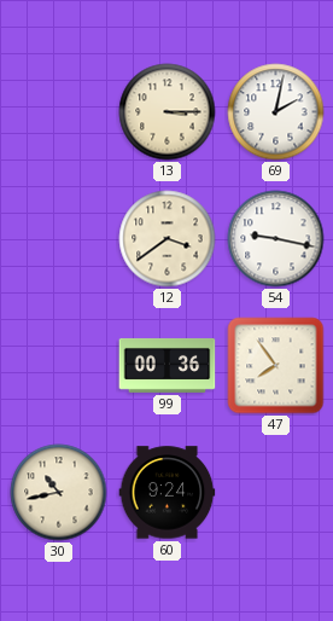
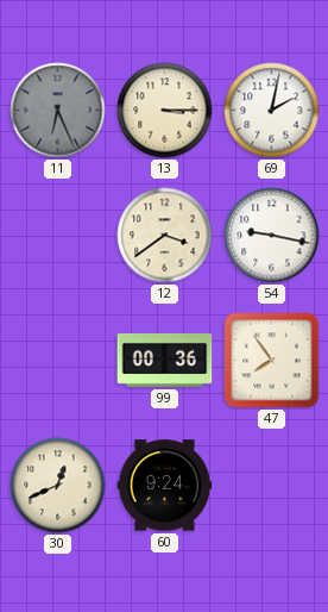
11: none -> 6:26 (58, 111)
30: 10:43 -> 12:41 (58, 486)
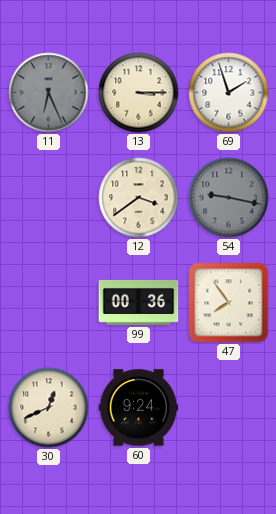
69: 2:02 -> 1:57 (229, 93)
54 dial: white -> grey (229, 198)
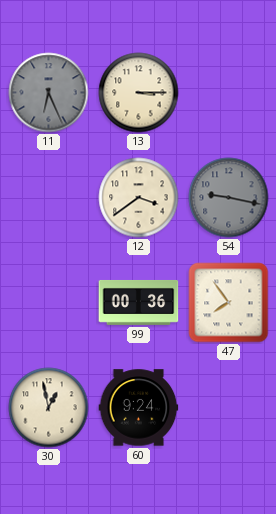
69: 1:57 -> none (229, 93)
30: 12:41 -> 12:58 (49, 408)
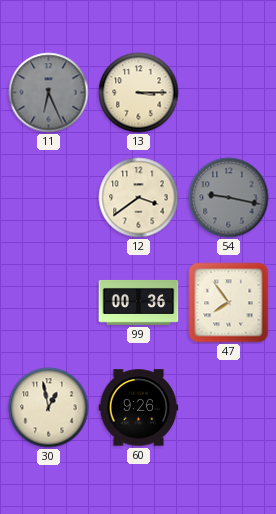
60: 9:24 -> 9:26 (139, 408)
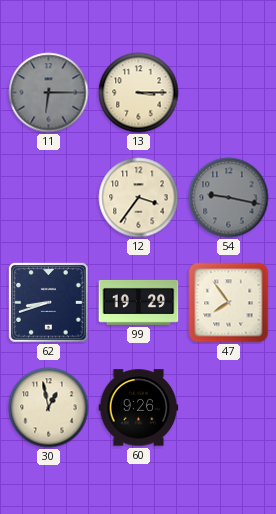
11: 6:26 -> 6:15 (49, 93)
12: 3:39 -> 3:36 (139, 198)
62: none -> 8:42 (48, 302)
99: 00:36 -> 19:29 (139, 302)
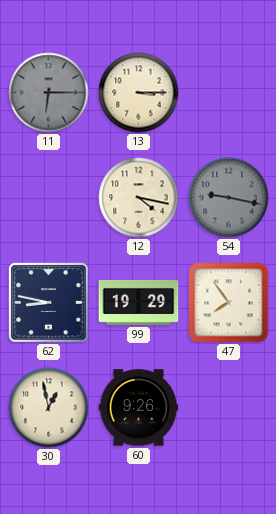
12: 3:36 -> 4:17 (139, 198)
62: 8:42 -> 8:47 (48, 302)
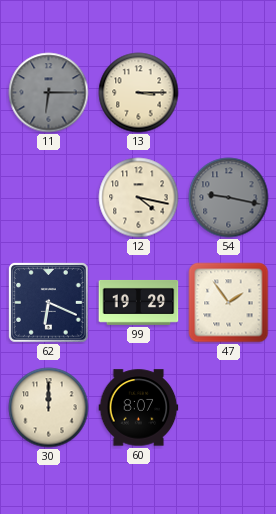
62: 8:47 -> 6:19 (48, 302)
47: 7:54 -> 1:54 (229, 303)
30: 12:58 -> 12:00 (49, 408)
60: 9:26 -> 8:07 (139, 408)
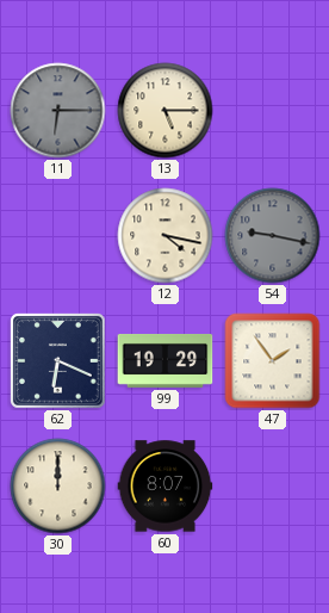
13: 3:15 -> 5:15 (166, 111)
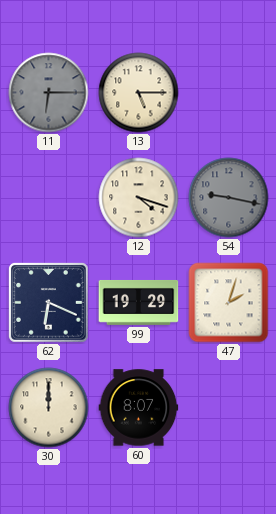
12: 4:17 -> 4:18 (139, 198)
47: 1:54 -> 2:03 (229, 303)
